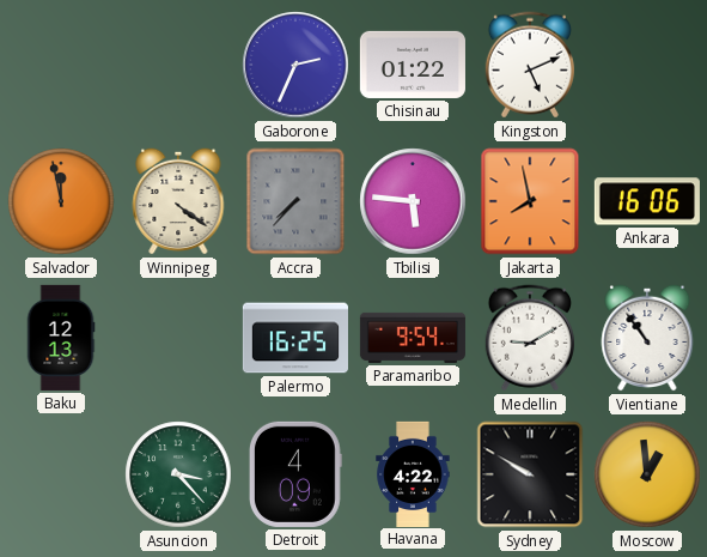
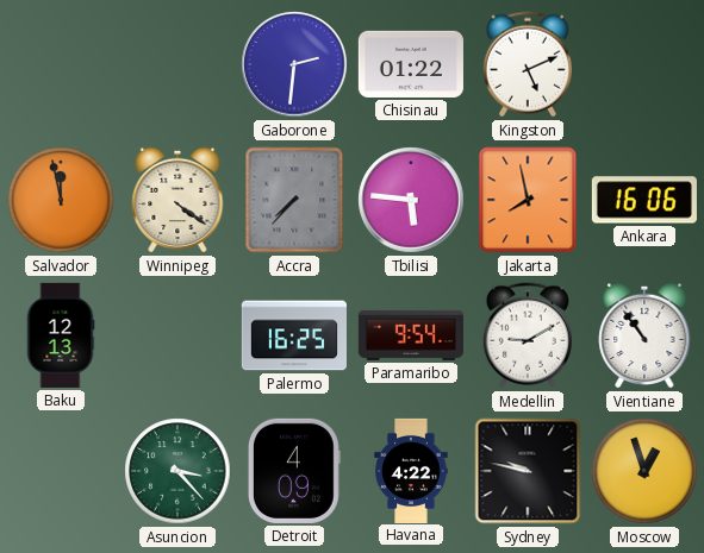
Gaborone: 2:34 -> 2:31 (294, 64)
Sydney: 9:50 -> 9:47 (528, 471)
Moscow: 12:59 -> 12:57 (644, 471)
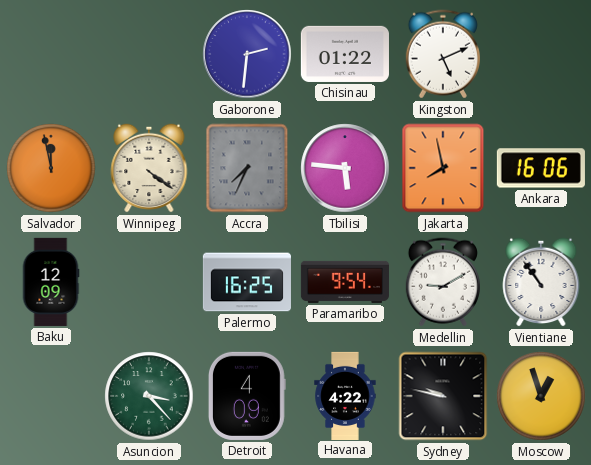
Accra: 7:37 -> 7:34 (247, 168)
Baku: 12:13 -> 12:09 (51, 282)
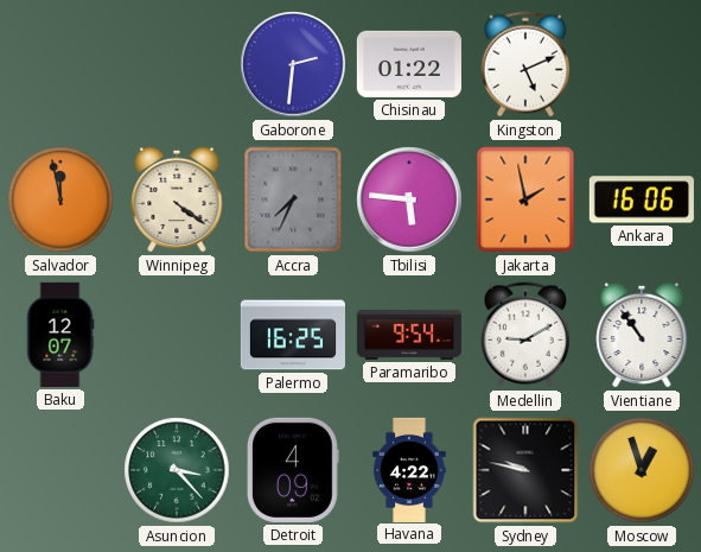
Jakarta: 7:58 -> 1:58 (525, 199)
Baku: 12:09 -> 12:07 (60, 335)
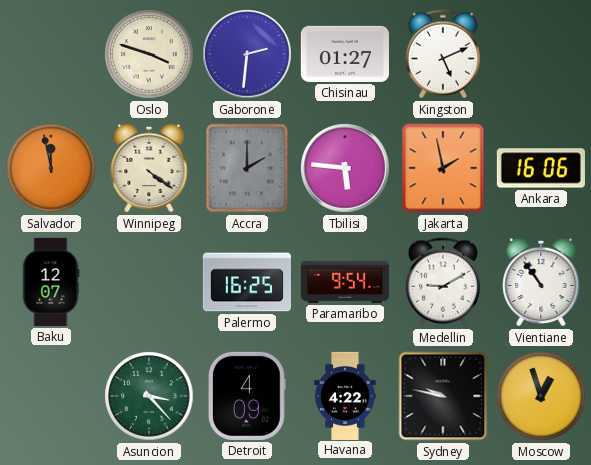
Oslo: none -> 3:48 (149, 54)
Chisinau: 01:22 -> 01:27 (345, 54)
Accra: 7:34 -> 2:00 (247, 168)
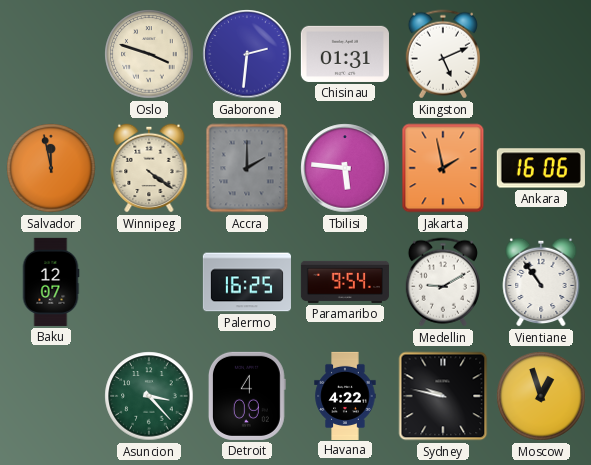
Chisinau: 01:27 -> 01:31 (345, 54)
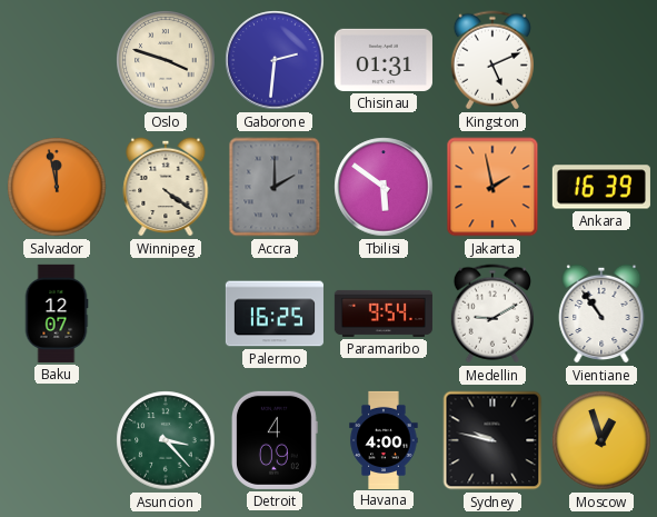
Tbilisi: 5:46 -> 5:51 (384, 187)
Ankara: 16:06 -> 16:39 (601, 187)
Havana: 4:22 -> 4:00 (384, 439)
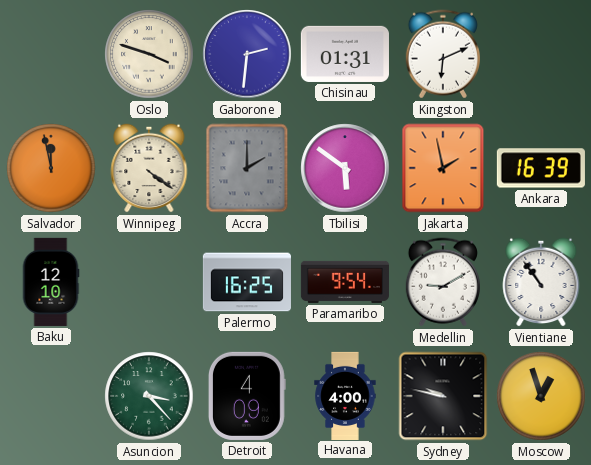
Kingston: 5:11 -> 6:11 (443, 54)
Baku: 12:07 -> 12:10 (51, 282)
